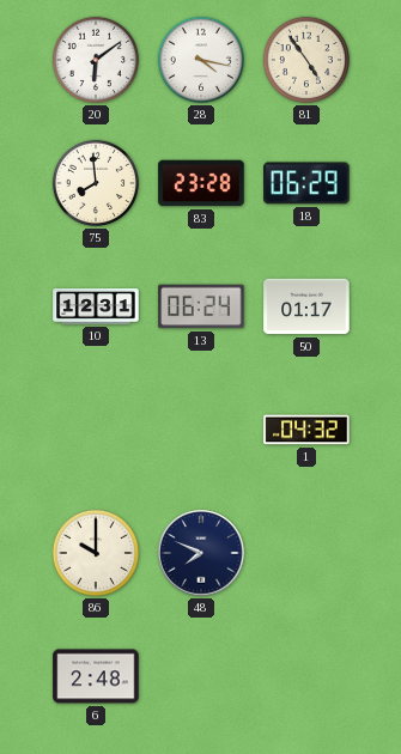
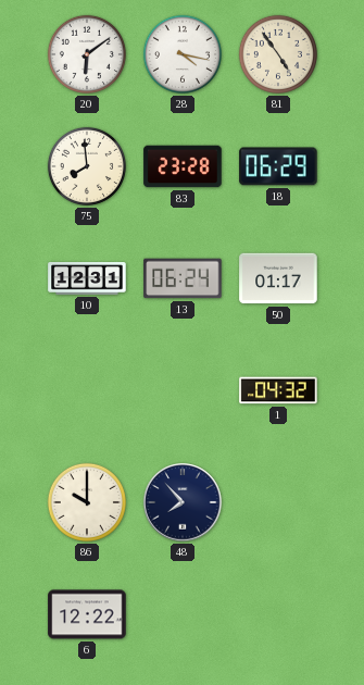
48: 7:49 -> 7:53 (183, 502)
6: 2:48 -> 12:22 (87, 614)
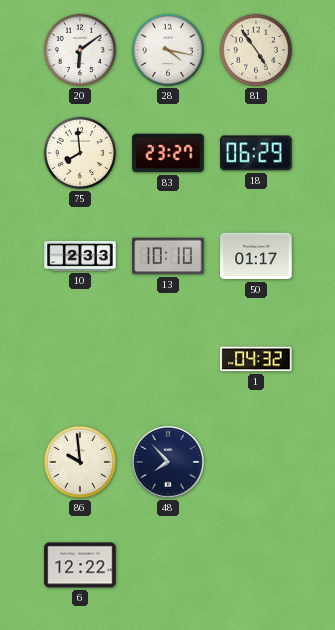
83: 23:28 -> 23:27 (168, 153)
10: 12:31 -> 2:33 (80, 257)
13: 06:24 -> 10:10 (168, 256)
86: 10:00 -> 9:59 (80, 462)
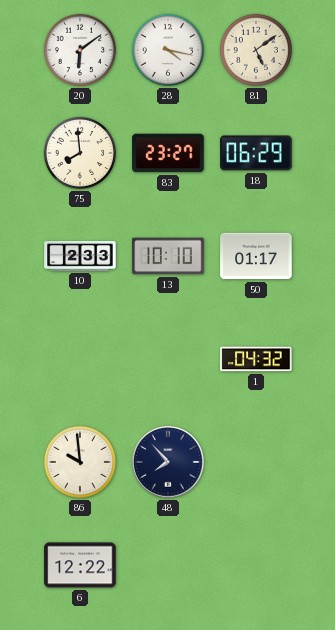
81: 4:54 -> 5:09 (256, 50)
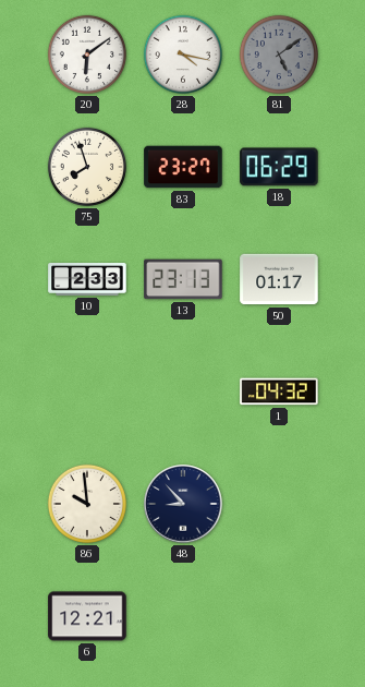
81 dial: cream -> grey (279, 55)
75: 7:59 -> 7:57 (87, 167)
13: 10:10 -> 23:13 (183, 279)
48: 7:53 -> 8:53 (183, 504)
6: 12:22 -> 12:21 (87, 616)
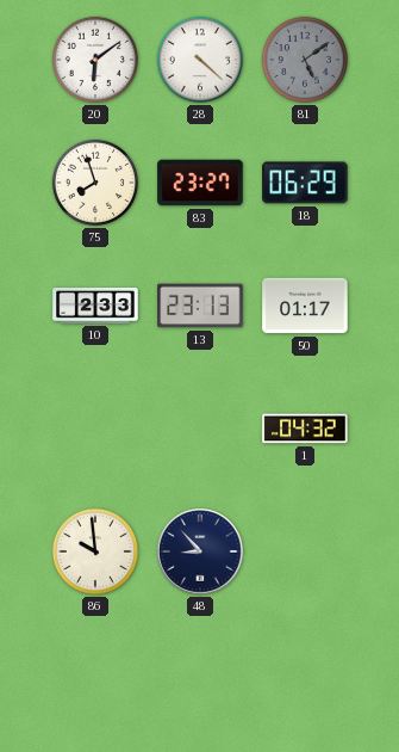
28: 4:17 -> 4:22 (200, 60)
6: 12:21 -> none (87, 616)
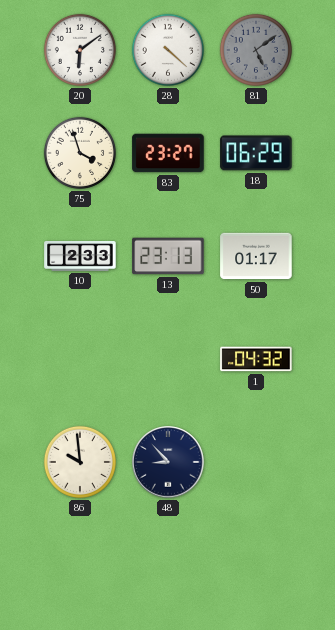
75: 7:57 -> 3:57 (80, 153)
